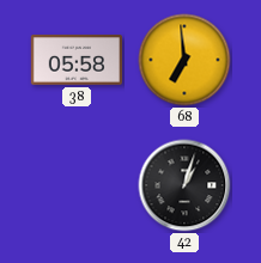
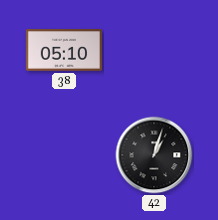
38: 05:58 -> 05:10 (63, 51)
68: 6:59 -> none (184, 60)
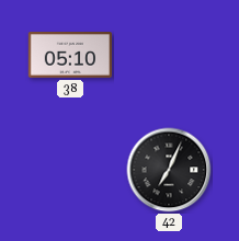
42: 1:03 -> 7:04 (169, 170)
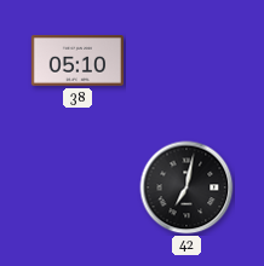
42: 7:04 -> 7:02 (186, 187)
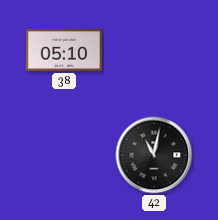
42: 7:02 -> 11:02 (154, 155)
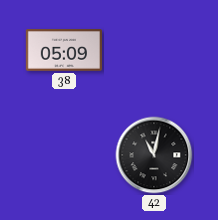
38: 05:10 -> 05:09 (63, 51)
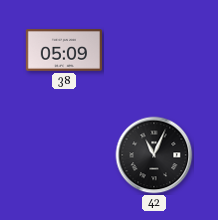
42: 11:02 -> 11:04 (154, 155)
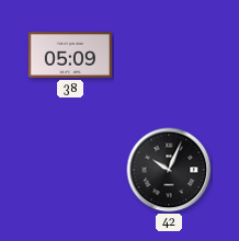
42: 11:04 -> 10:04 (169, 170)
